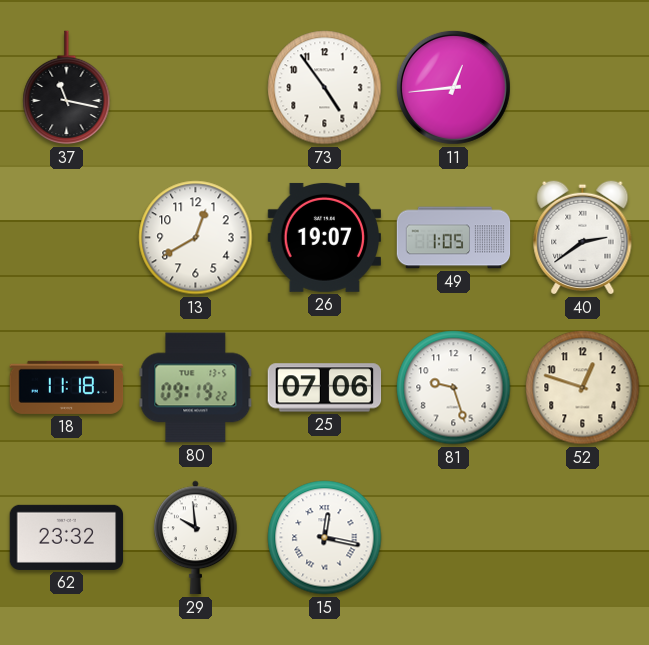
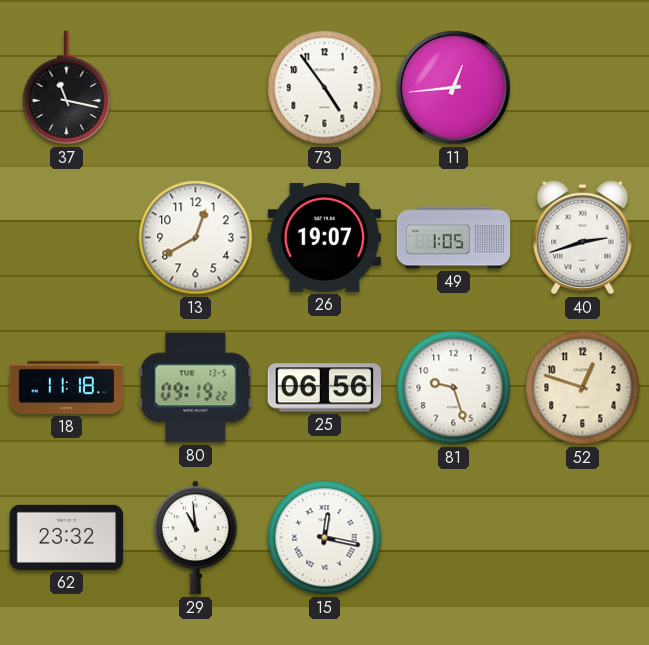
40: 2:39 -> 2:42 (583, 237)
25: 07:06 -> 06:56 (325, 388)
29: 9:59 -> 10:59 (196, 538)
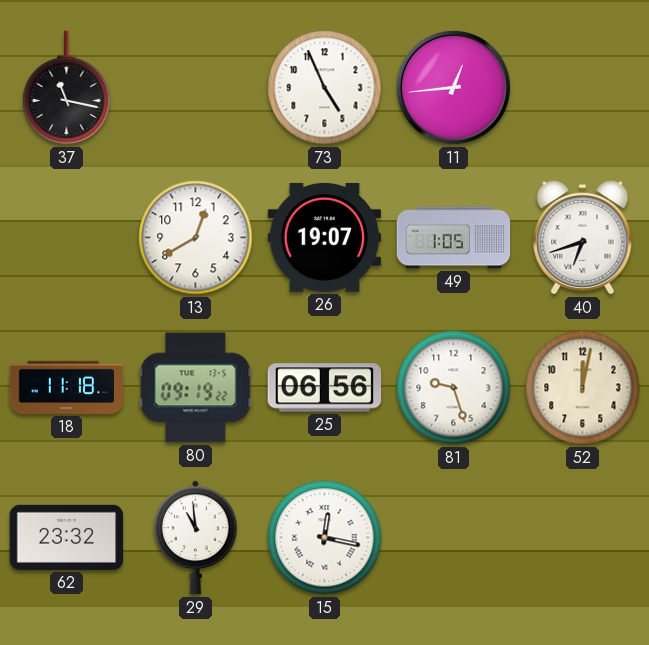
73: 4:54 -> 4:56 (325, 88)
40: 2:42 -> 6:42 (583, 237)
52: 12:48 -> 12:02 (583, 388)
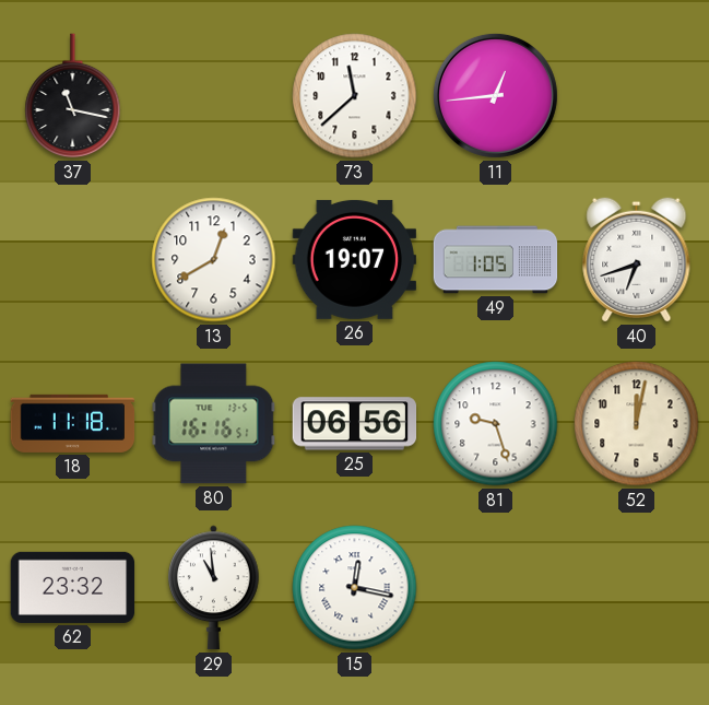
73: 4:56 -> 11:38 (355, 96)
80: 09:19 -> 16:16 (214, 424)
